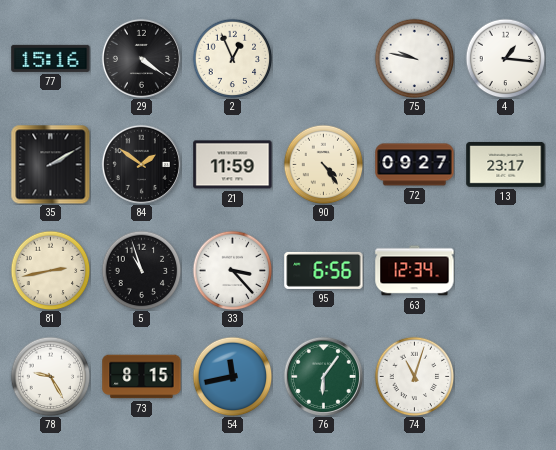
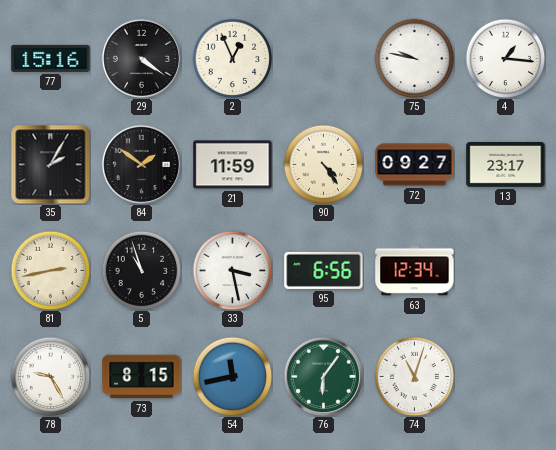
35: 2:10 -> 2:05 (50, 164)
33: 3:23 -> 3:28 (232, 270)
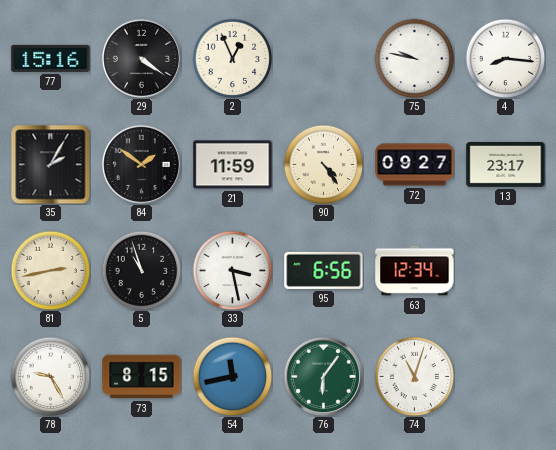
4: 1:16 -> 8:16 (505, 58)
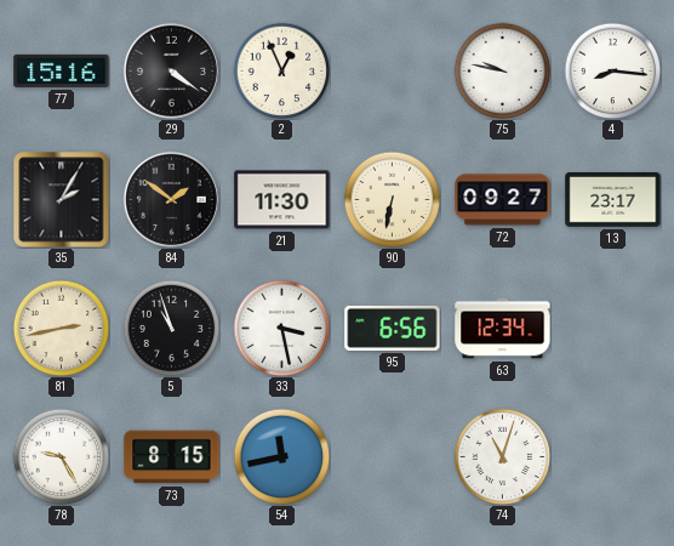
21: 11:59 -> 11:30 (282, 200)
90: 4:24 -> 6:32 (392, 199)
76: 6:06 -> none (323, 376)
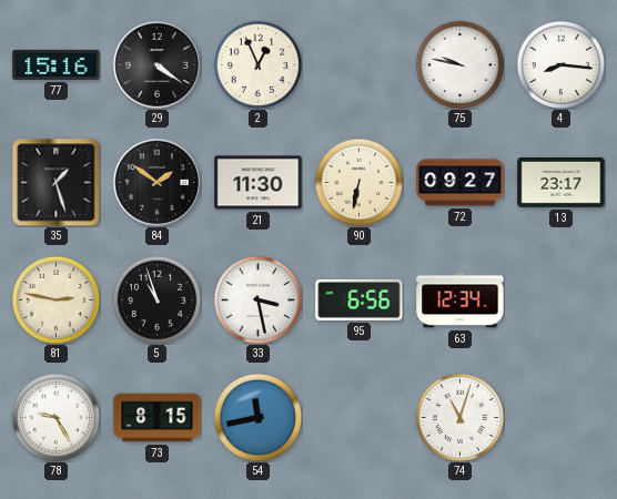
35: 2:05 -> 1:27 (55, 182)
81: 2:43 -> 2:47 (55, 299)
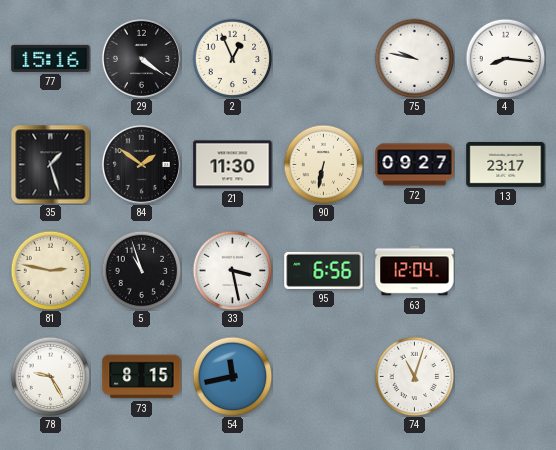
63: 12:34 -> 12:04 (415, 271)
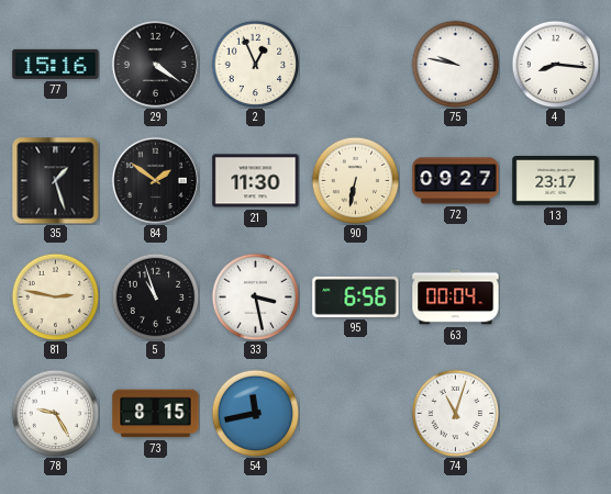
63: 12:04 -> 00:04 (456, 297)
